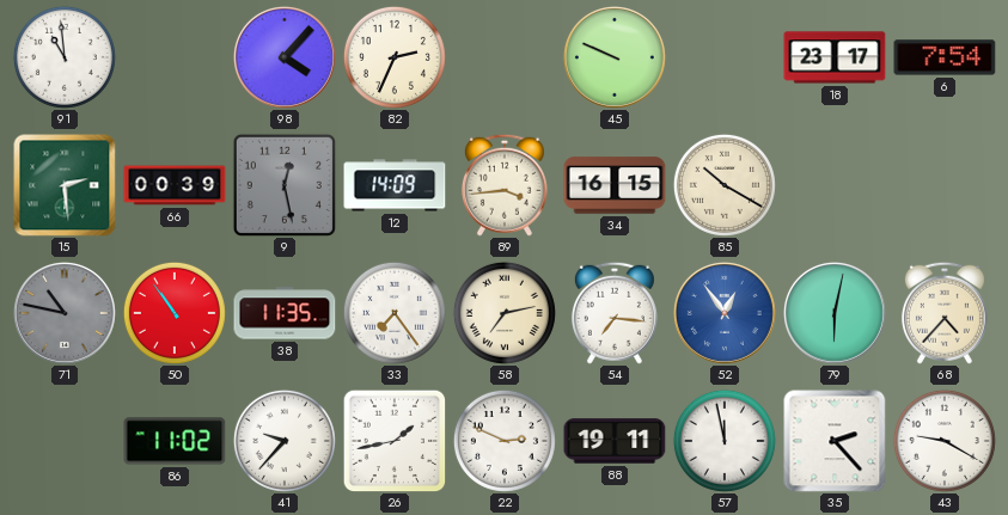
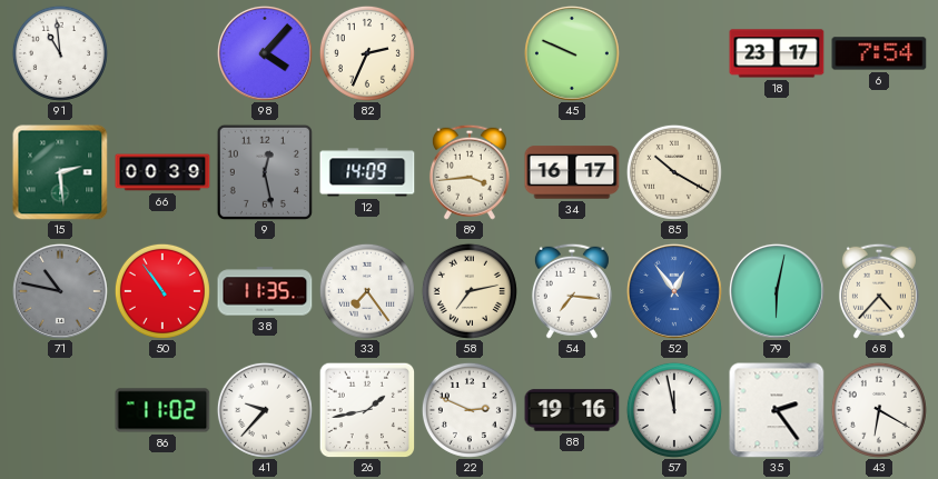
34: 16:15 -> 16:17 (572, 172)
88: 19:11 -> 19:16 (572, 410)
35: 2:23 -> 2:24 (777, 410)
43: 9:20 -> 6:20 (879, 410)
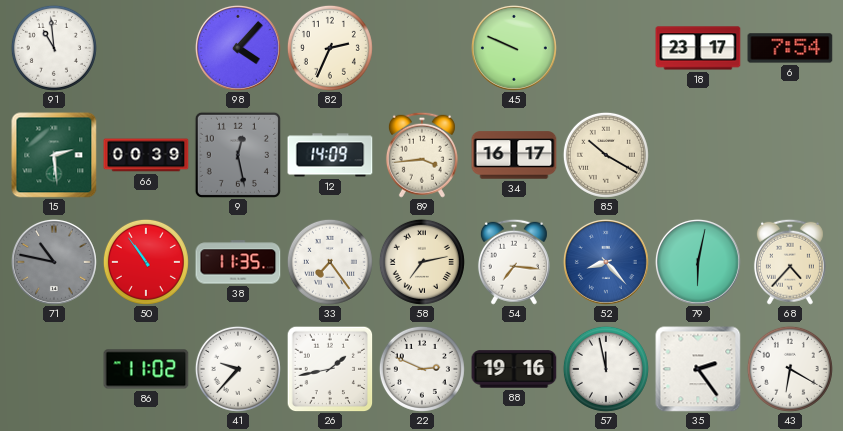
52: 12:54 -> 8:23 (606, 262)
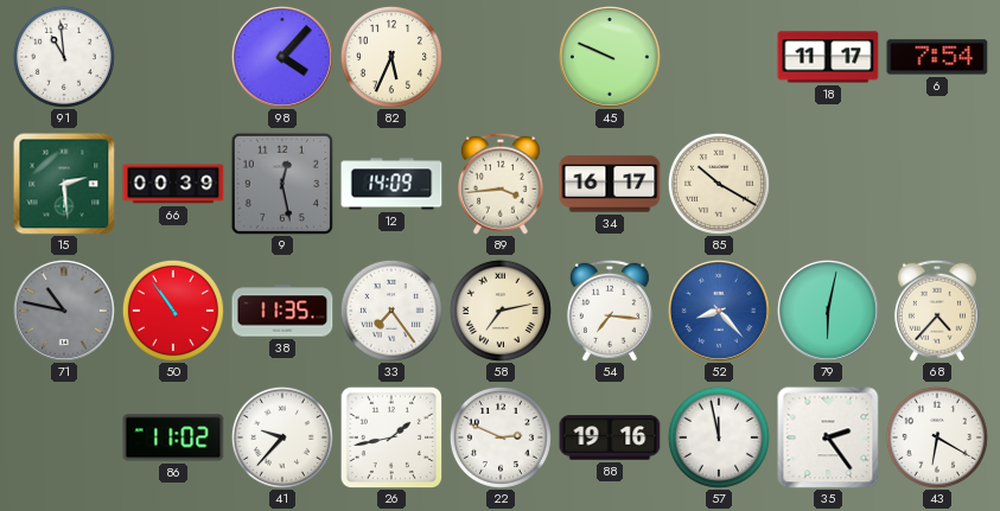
82: 2:34 -> 5:34 (391, 57)
18: 23:17 -> 11:17 (828, 57)
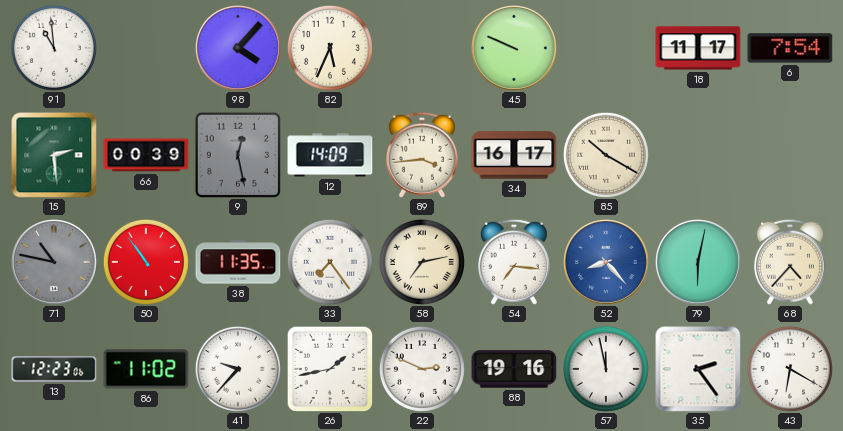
13: none -> 12:23 (54, 369)
